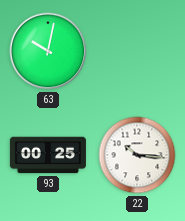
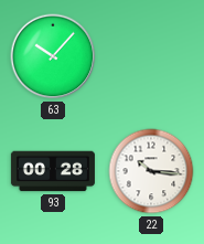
63: 10:02 -> 10:07 (53, 56)
93: 00:25 -> 00:28 (53, 171)
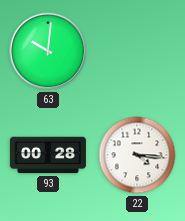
63: 10:07 -> 10:01 (48, 51)
22: 10:16 -> 4:16 (137, 155)
